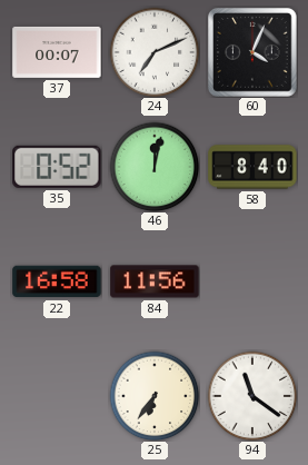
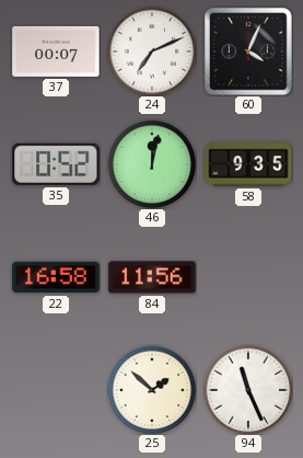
58: 8:40 -> 9:35 (248, 164)
25: 6:36 -> 1:52 (152, 390)
94: 11:21 -> 11:26 (248, 390)
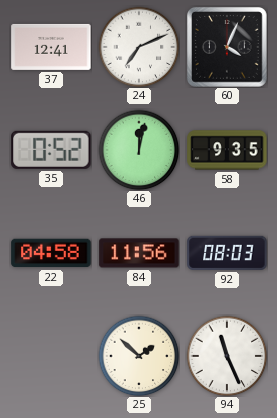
37: 00:07 -> 12:41 (51, 47)
22: 16:58 -> 04:58 (51, 253)
92: none -> 08:03 (227, 253)
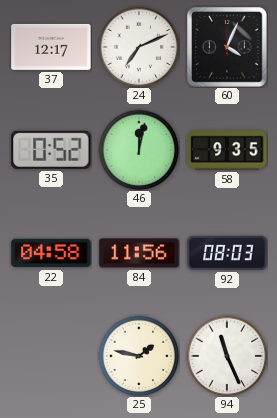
37: 12:41 -> 12:17 (51, 47)
25: 1:52 -> 1:47 (139, 356)
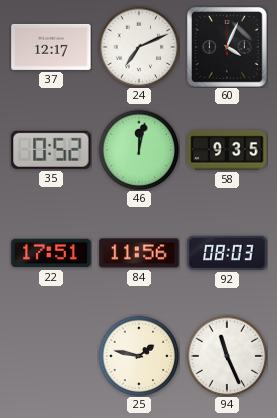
22: 04:58 -> 17:51 (51, 253)
